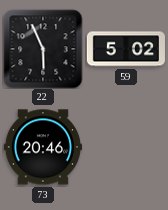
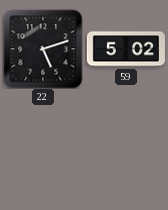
22: 5:56 -> 5:12 (43, 49)
73: 20:46 -> none (43, 147)
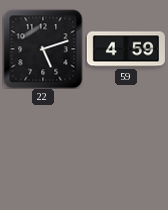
59: 5:02 -> 4:59 (126, 49)
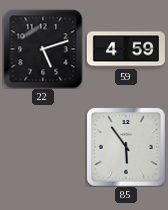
85: none -> 5:54 (126, 147)
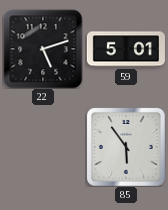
59: 4:59 -> 5:01 (126, 49)
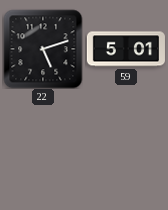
85: 5:54 -> none (126, 147)
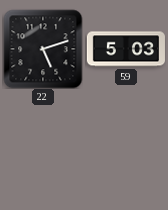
59: 5:01 -> 5:03 (126, 49)
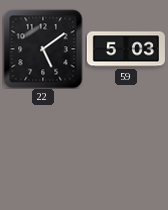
22: 5:12 -> 5:09 (43, 49)
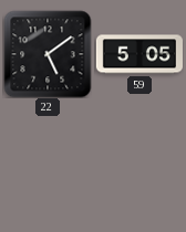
59: 5:03 -> 5:05 (139, 54)
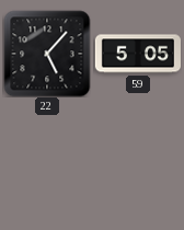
22: 5:09 -> 5:07 (47, 54)
